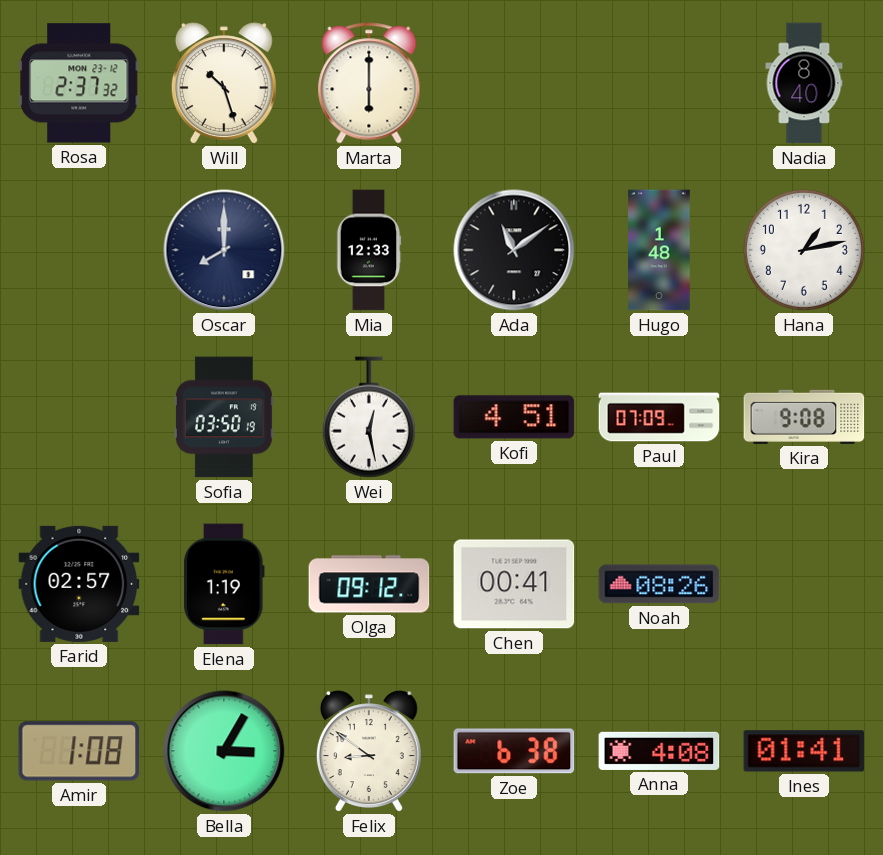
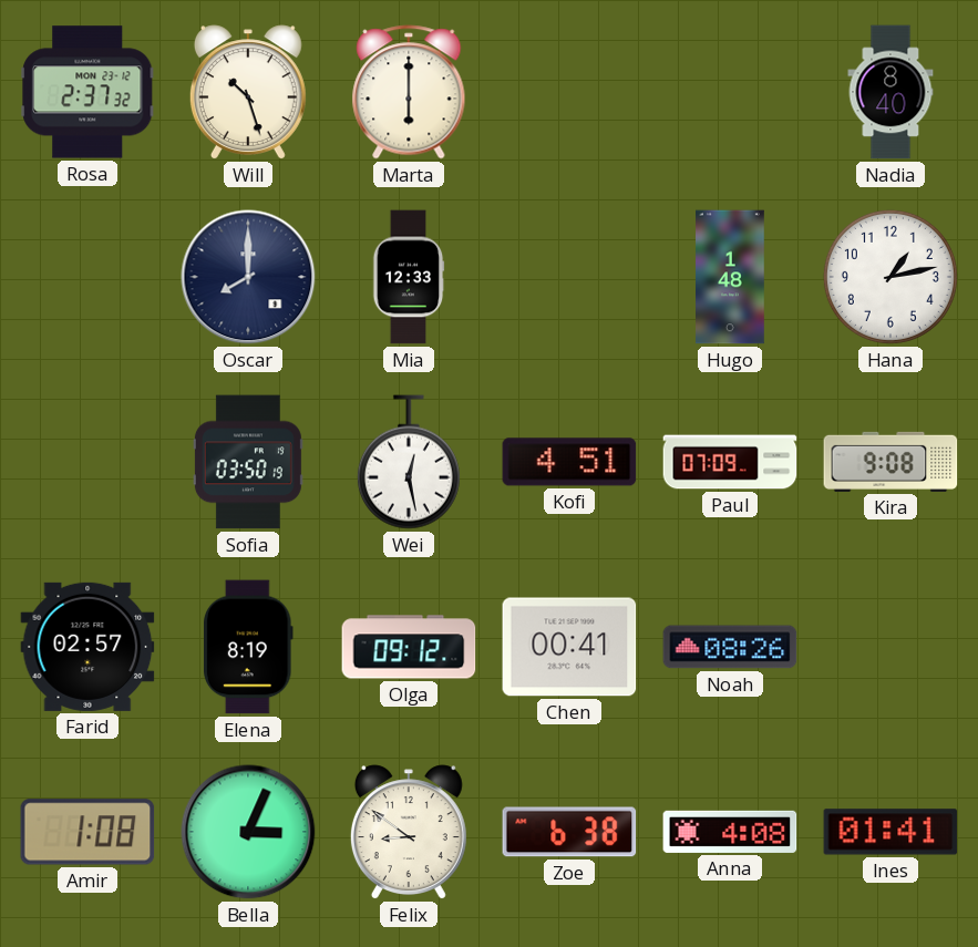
Ada: 11:09 -> none (514, 250)
Elena: 1:19 -> 8:19 (249, 647)
Bella: 3:05 -> 3:04 (248, 832)
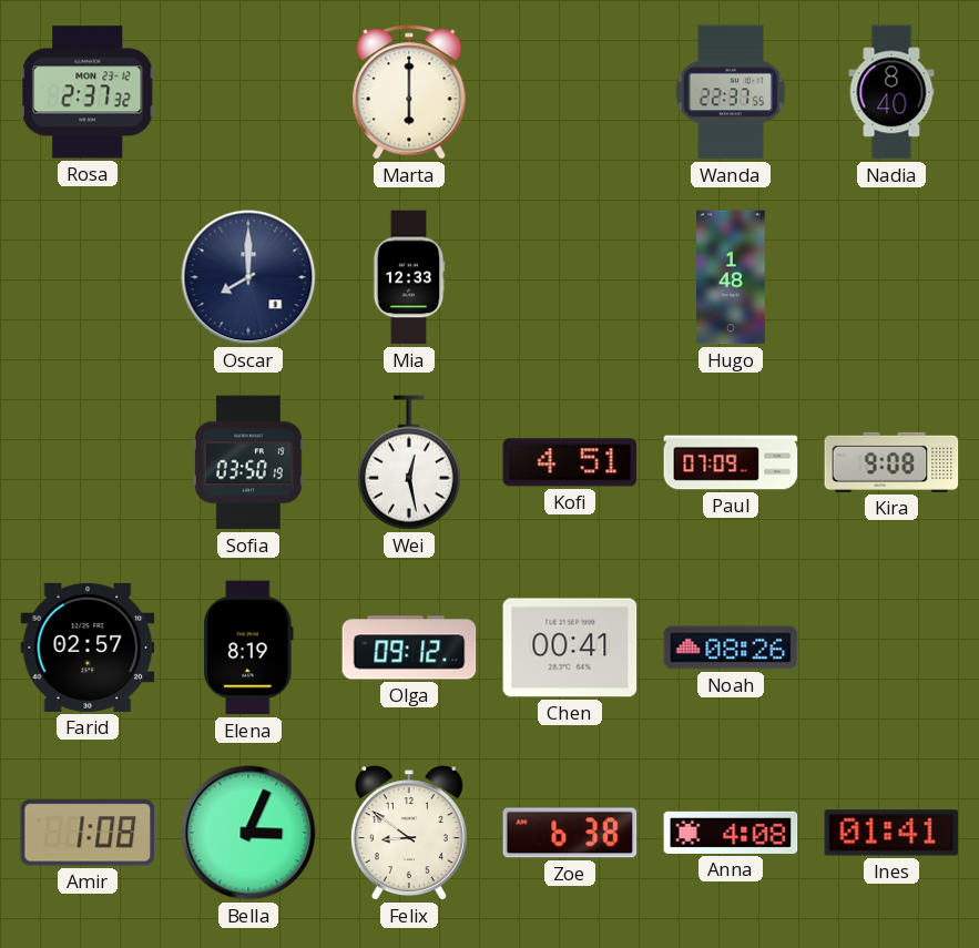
Will: 10:27 -> none (248, 92)
Wanda: none -> 22:37 (731, 92)
Hana: 1:13 -> none (891, 277)
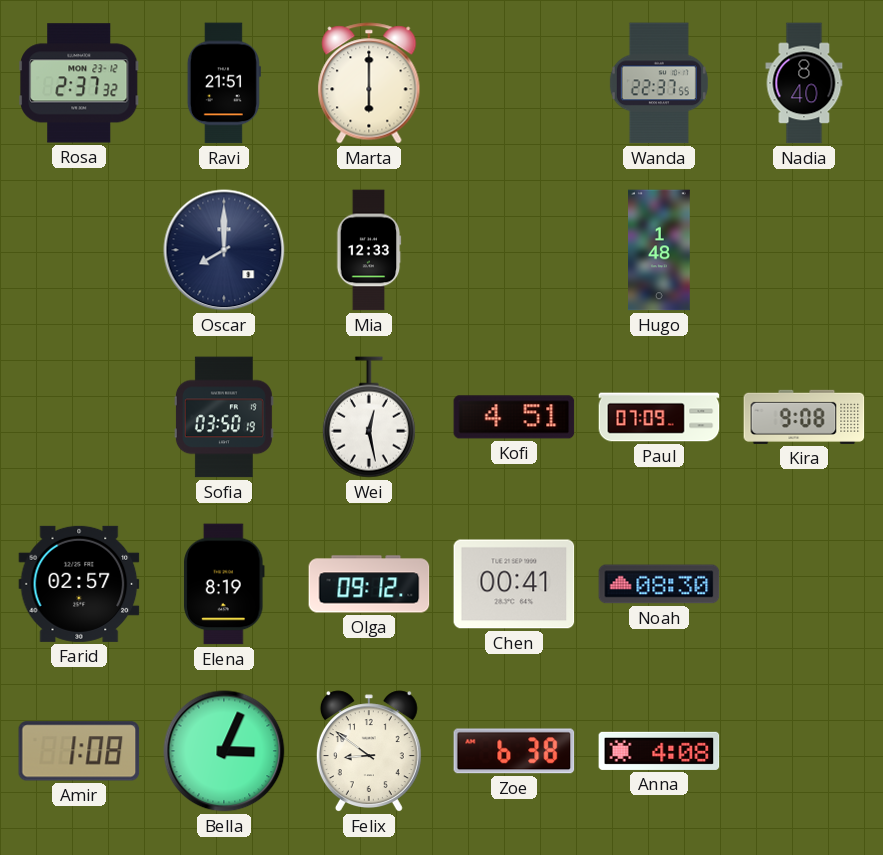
Ravi: none -> 21:51 (224, 83)
Noah: 08:26 -> 08:30 (659, 584)
Ines: 01:41 -> none (891, 833)
